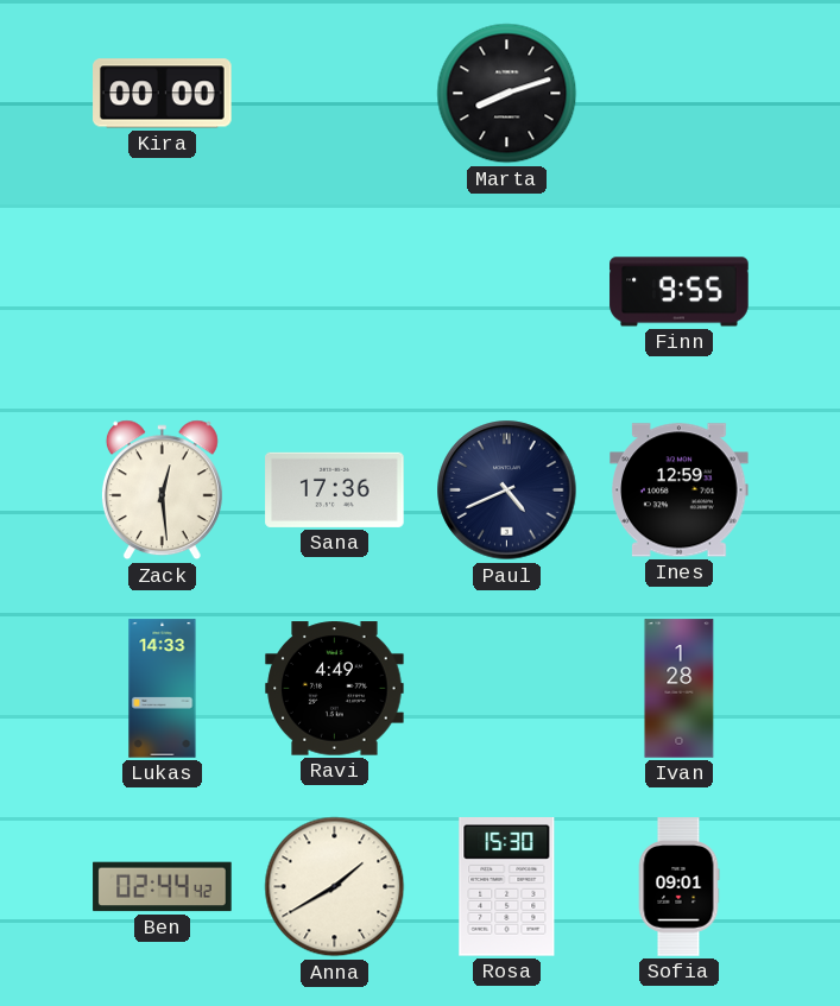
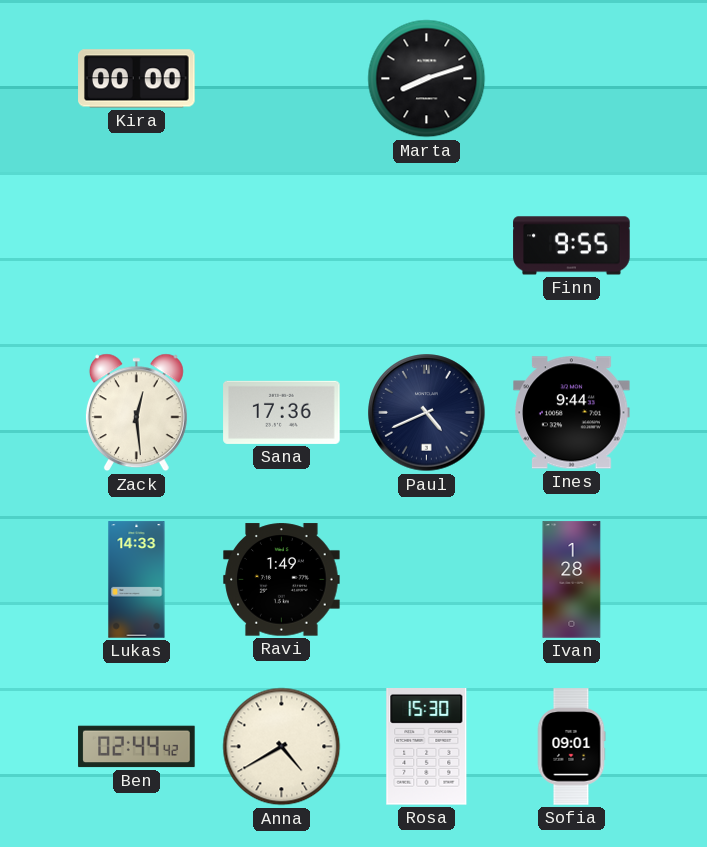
Ines: 12:59 -> 9:44 (572, 413)
Ravi: 4:49 -> 1:49 (282, 580)
Anna: 1:40 -> 4:40 (282, 747)
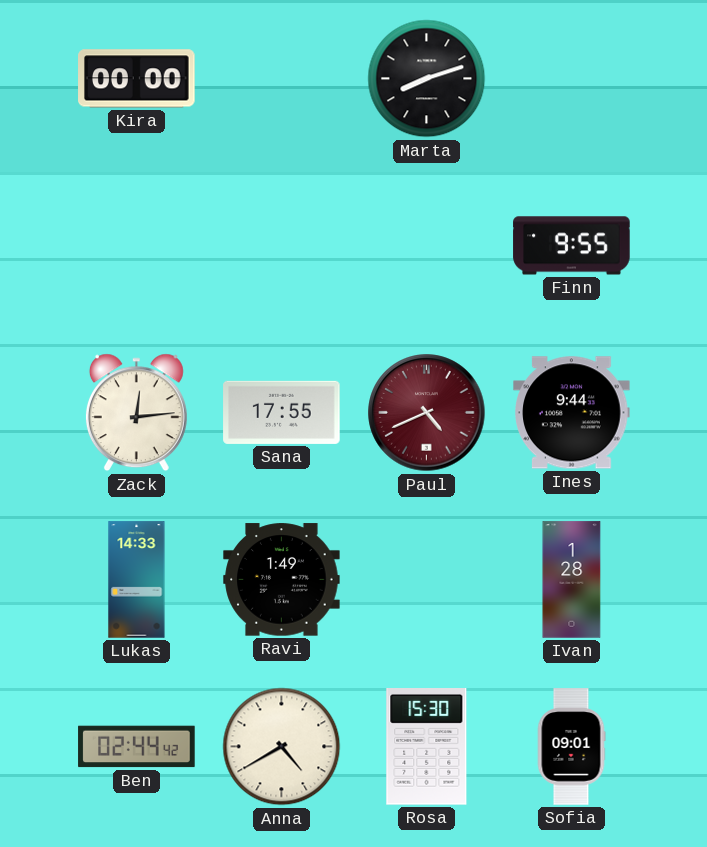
Zack: 12:29 -> 12:14 (136, 413)
Sana: 17:36 -> 17:55 (282, 412)
Paul dial: navy -> burgundy (427, 413)
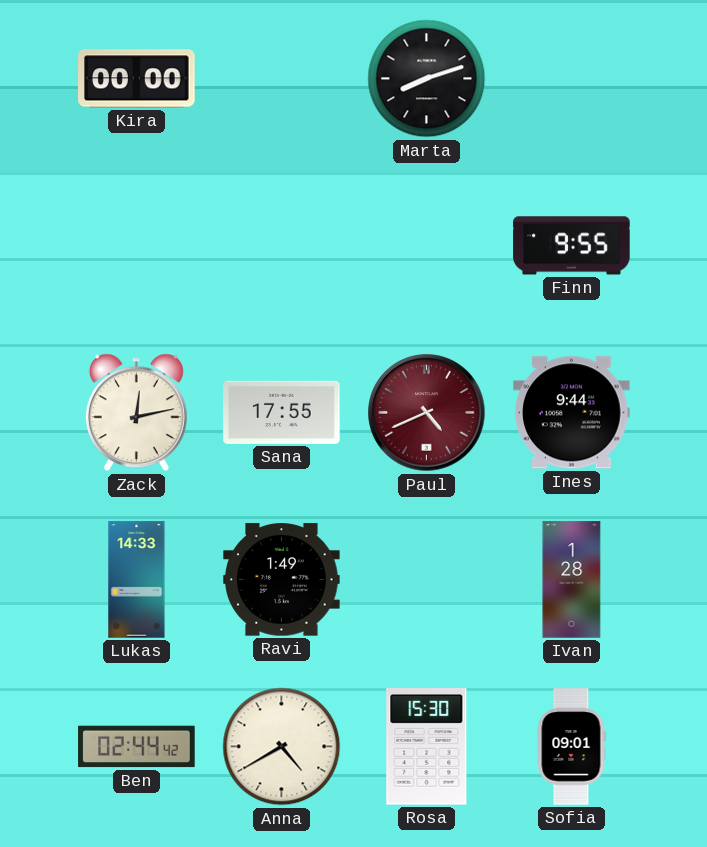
Zack: 12:14 -> 12:13 (136, 413)
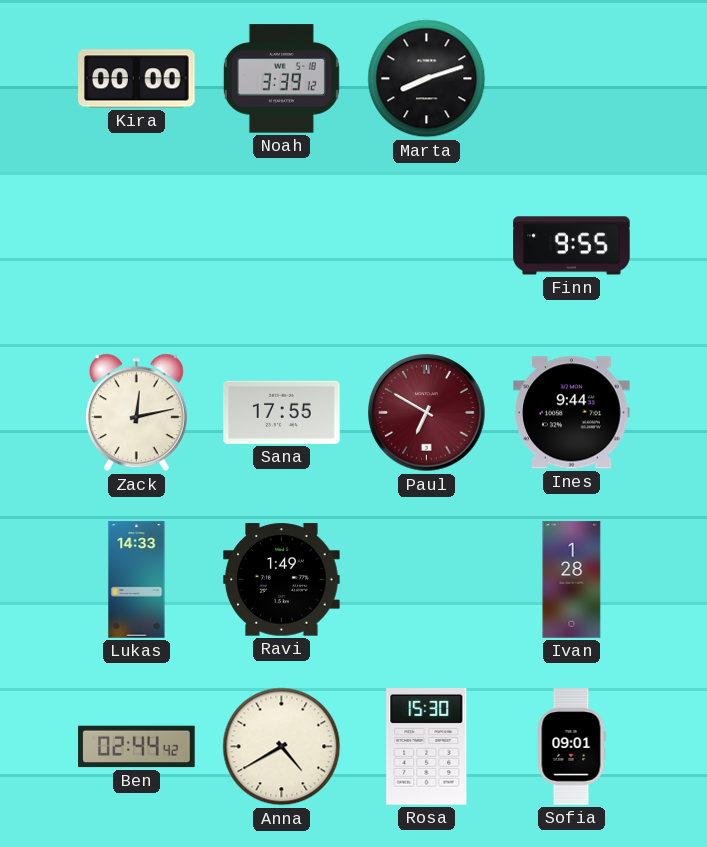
Noah: none -> 3:39 (281, 79)
Paul: 4:41 -> 6:50 (427, 413)
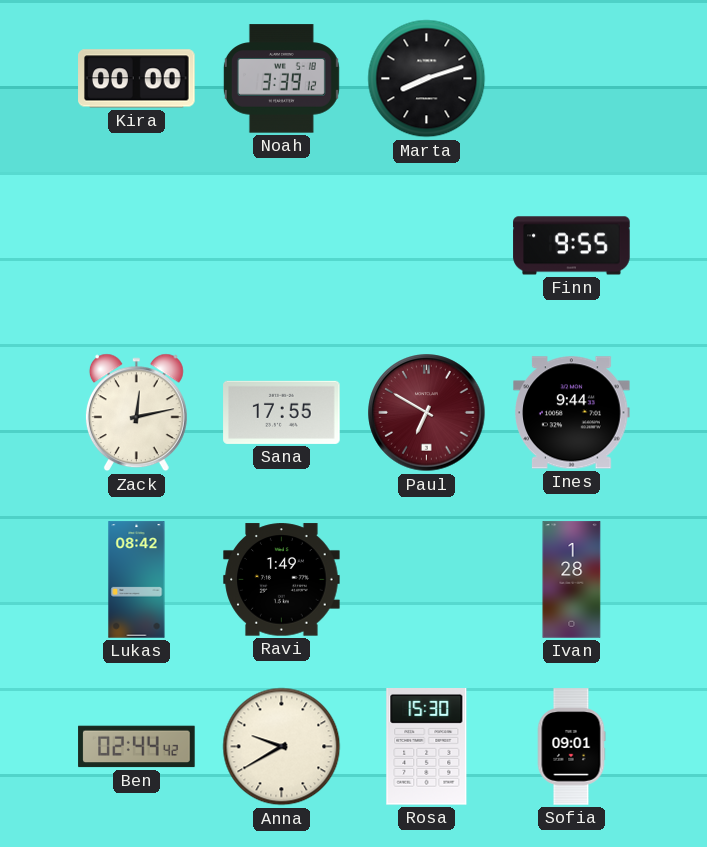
Lukas: 14:33 -> 08:42 (137, 580)
Anna: 4:40 -> 9:40 (282, 747)
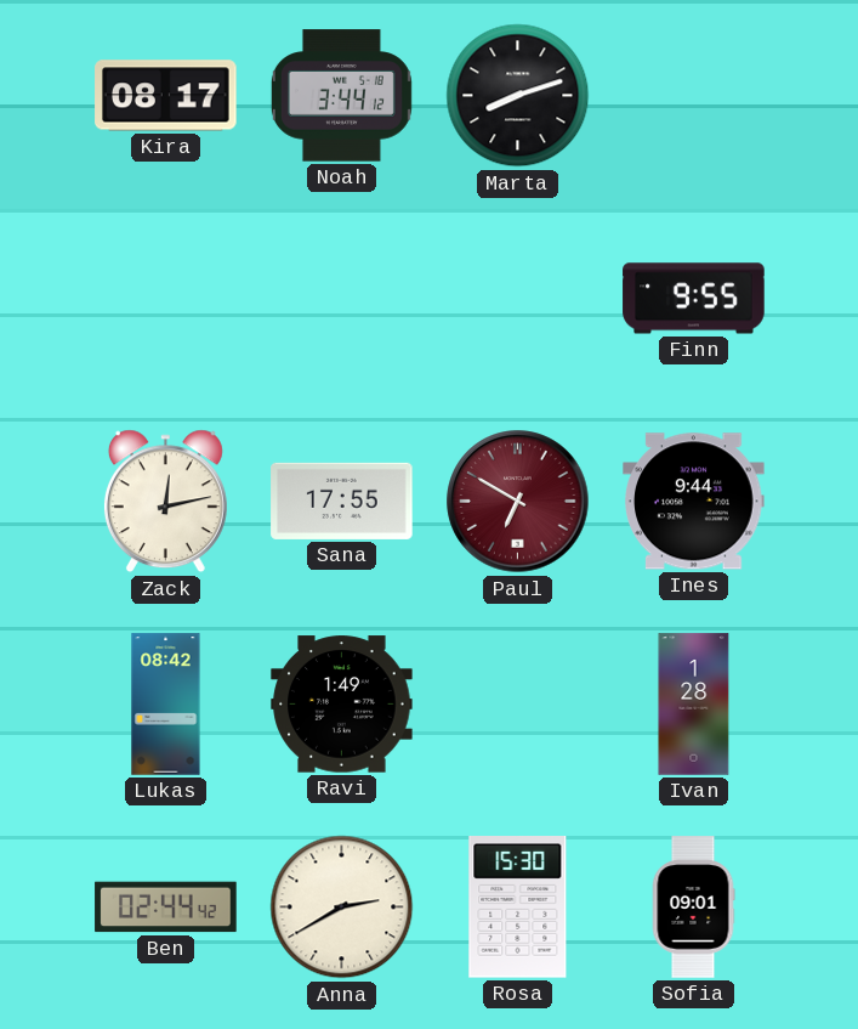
Kira: 00:00 -> 08:17 (166, 96)
Noah: 3:39 -> 3:44 (341, 96)
Anna: 9:40 -> 2:40 (342, 908)
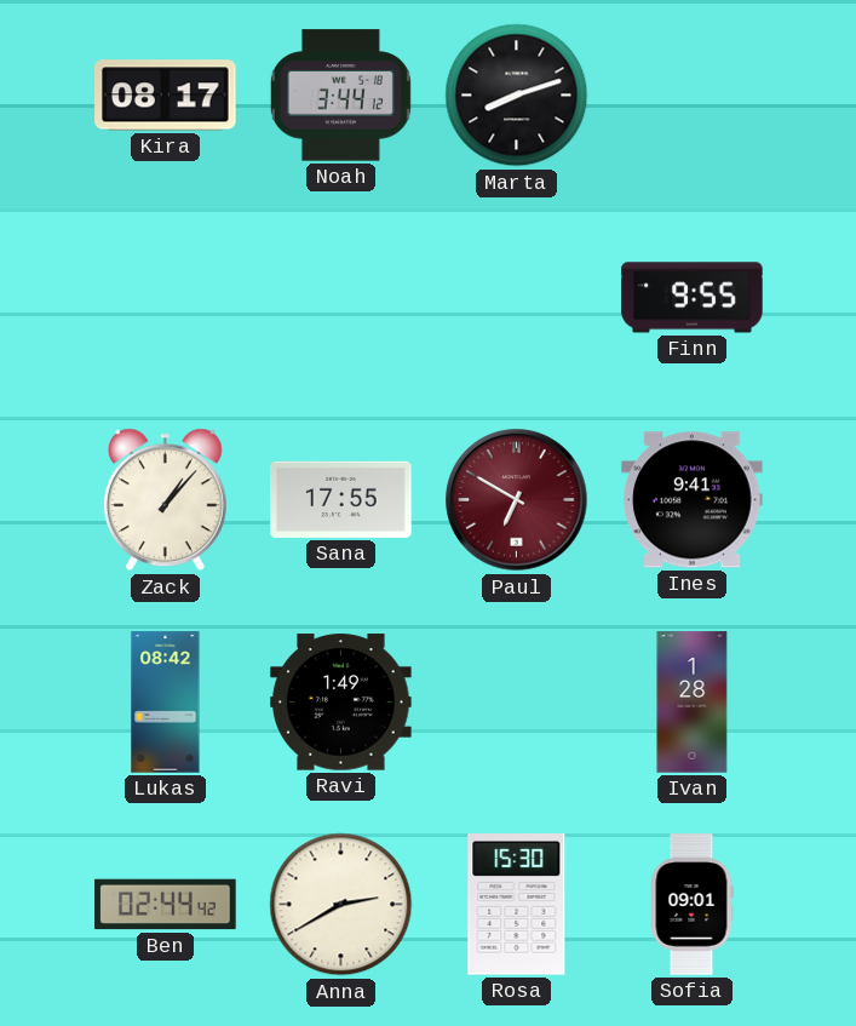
Zack: 12:13 -> 1:07 (165, 500)
Ines: 9:44 -> 9:41 (693, 500)
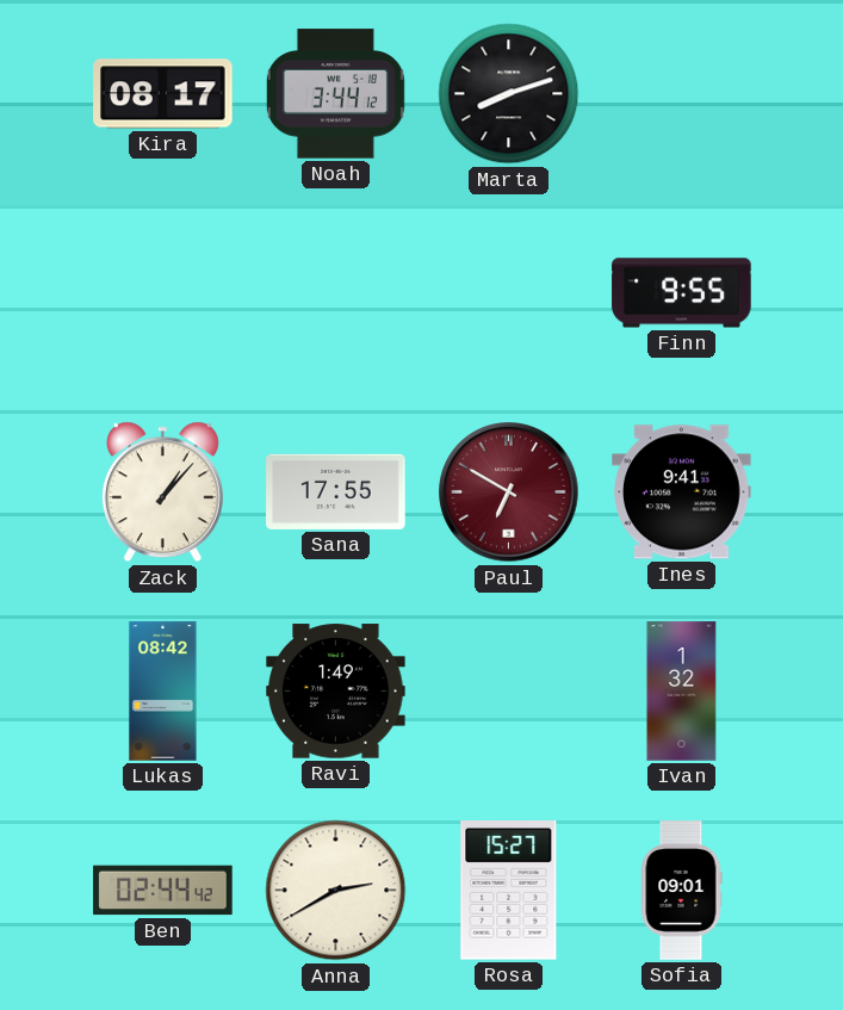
Ivan: 1:28 -> 1:32 (682, 692)
Rosa: 15:30 -> 15:27 (509, 891)
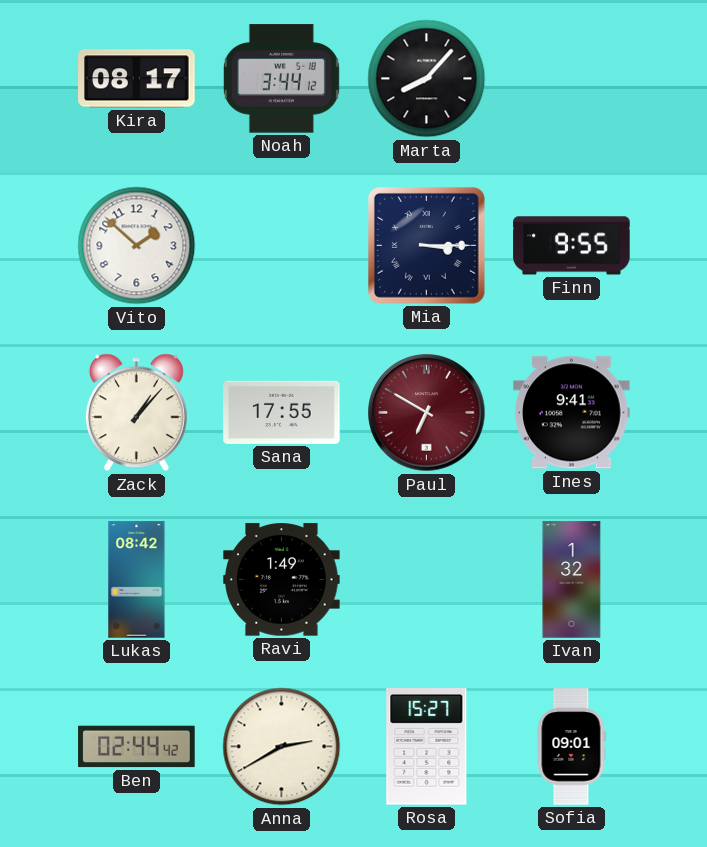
Marta: 8:12 -> 8:07 (427, 79)
Vito: none -> 1:52 (137, 246)
Mia: none -> 3:15 (426, 245)
